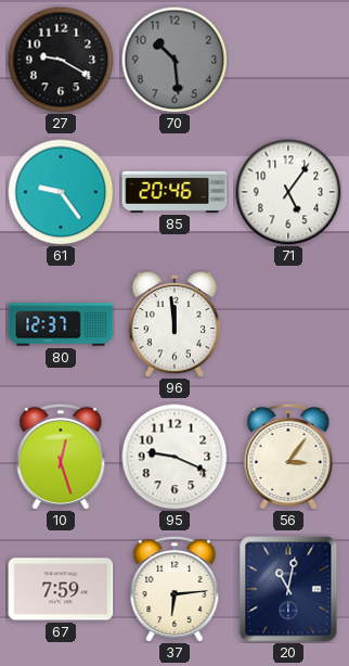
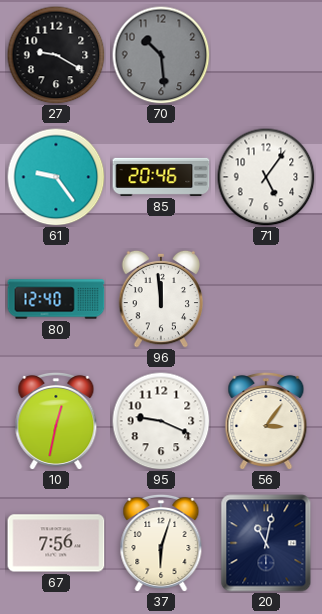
80: 12:37 -> 12:40 (56, 299)
10: 12:27 -> 12:32 (56, 421)
67: 7:59 -> 7:56 (56, 543)
37: 6:14 -> 6:03 (161, 543)
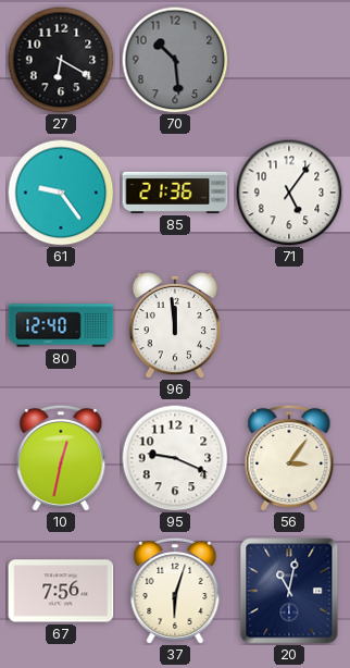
27: 9:20 -> 6:20 (61, 60)
85: 20:46 -> 21:36 (175, 193)
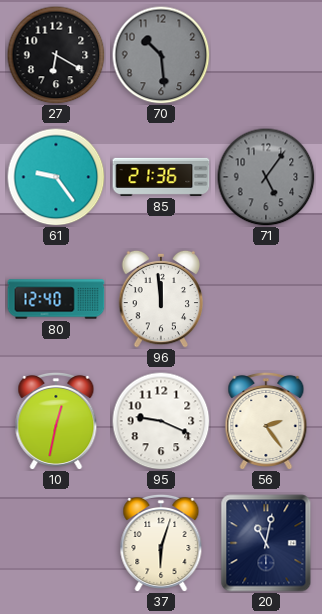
71 dial: white -> grey (266, 177)
56: 3:06 -> 2:24 (266, 421)
67: 7:56 -> none (61, 591)
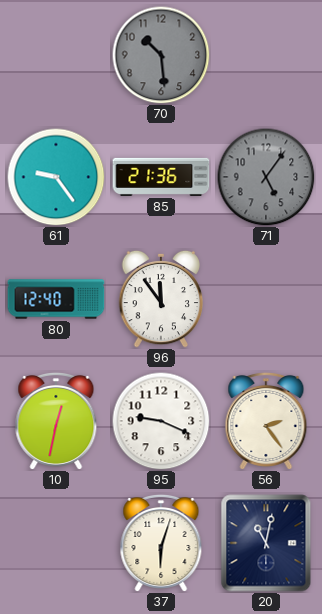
27: 6:20 -> none (56, 55)
96: 11:59 -> 11:54 (161, 299)
